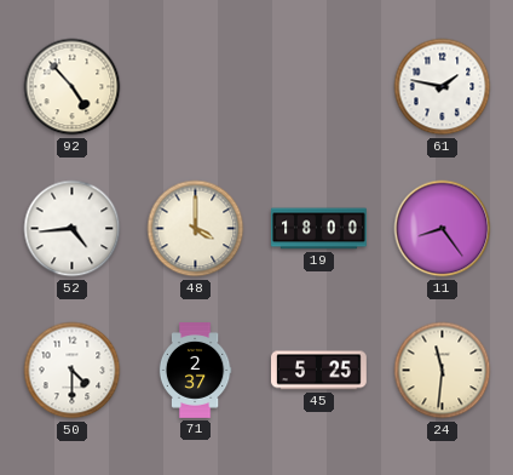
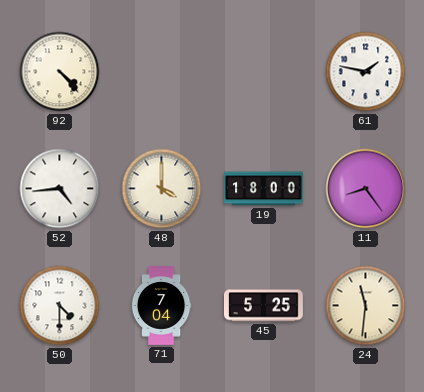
92: 4:53 -> 4:23 (60, 72)
71: 2:37 -> 7:04 (161, 306)
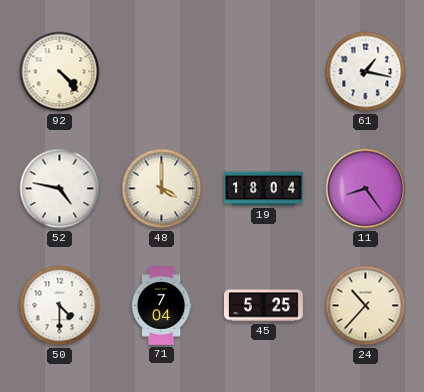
61: 1:47 -> 1:17 (366, 72)
52: 4:44 -> 4:47 (60, 189)
19: 18:00 -> 18:04 (264, 189)
24: 11:31 -> 10:37 (366, 306)
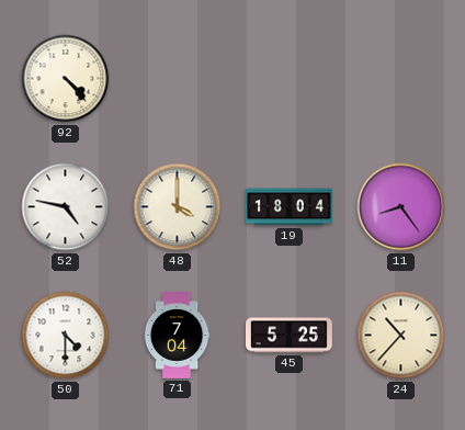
61: 1:17 -> none (366, 72)
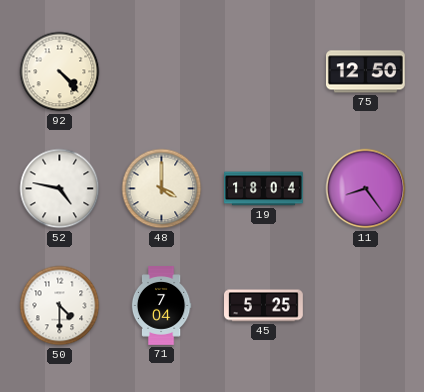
75: none -> 12:50 (366, 72)
24: 10:37 -> none (401, 336)
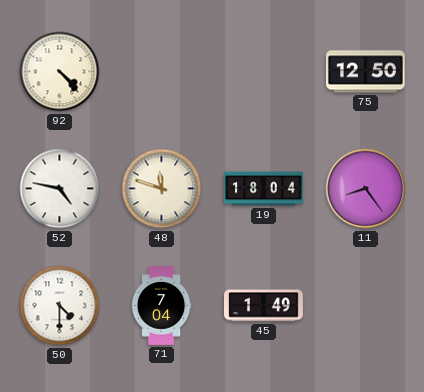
48: 4:00 -> 11:48 (162, 189)
45: 5:25 -> 1:49 (264, 306)
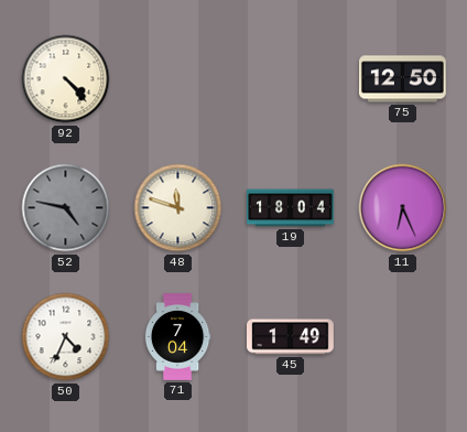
52 dial: white -> grey (66, 208)
11: 8:24 -> 6:26 (403, 208)
50: 4:30 -> 4:34 (66, 337)
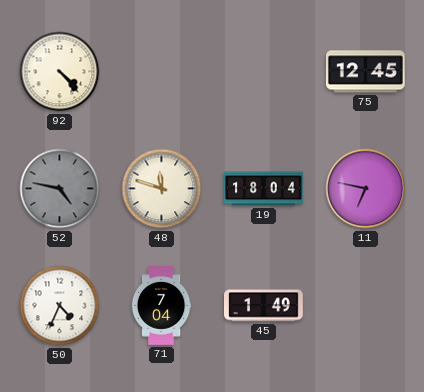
75: 12:50 -> 12:45 (366, 72)
11: 6:26 -> 6:47 (366, 189)
